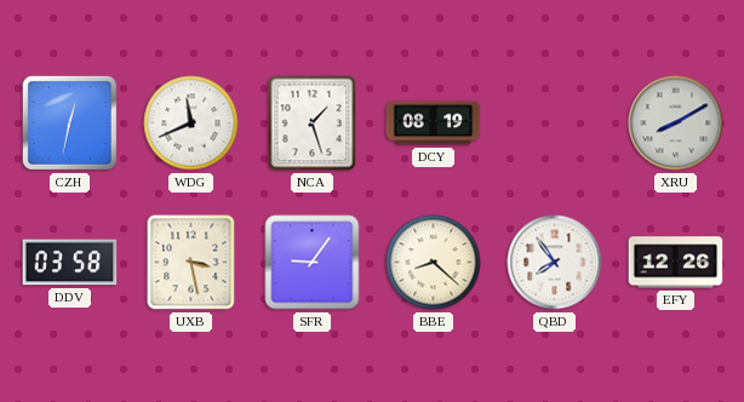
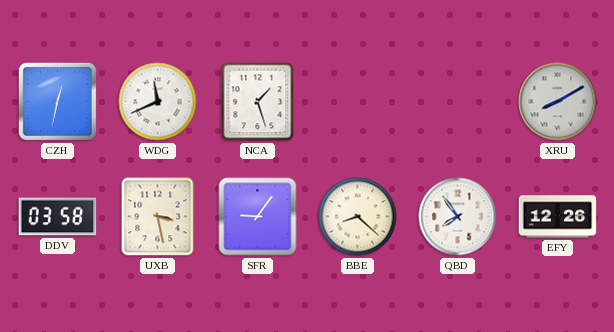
DCY: 08:19 -> none (434, 124)
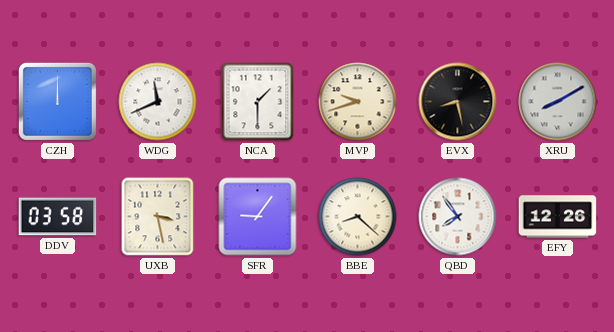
CZH: 12:32 -> 12:00 (57, 101)
NCA: 1:27 -> 1:30 (258, 102)
MVP: none -> 9:42 (358, 102)
EVX: none -> 8:28 (458, 102)
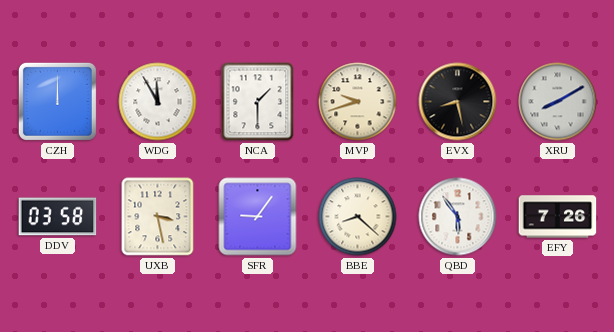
WDG: 11:41 -> 11:55 (158, 102)
QBD: 7:54 -> 5:54 (458, 217)
EFY: 12:26 -> 7:26 (558, 217)
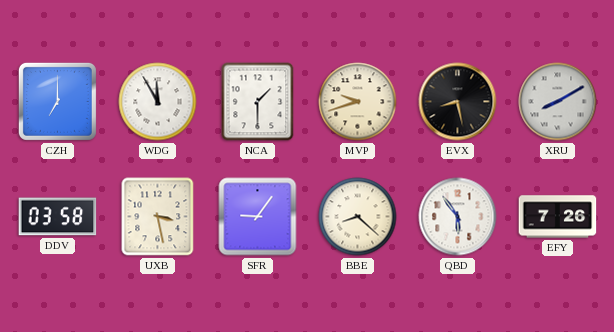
CZH: 12:00 -> 7:00 (57, 101)
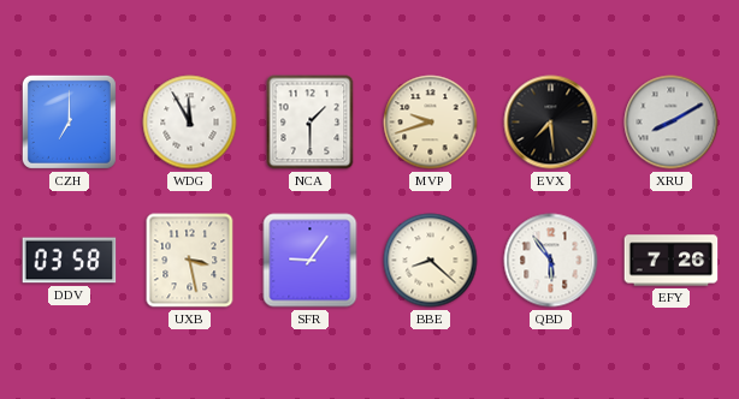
EVX: 8:28 -> 7:29 (551, 123)
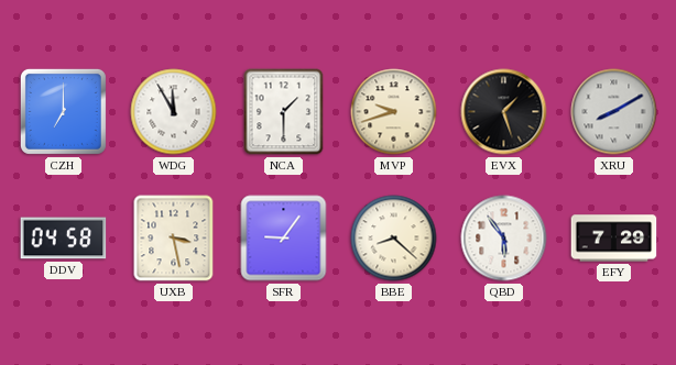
EVX: 7:29 -> 1:27 (504, 112)
DDV: 03:58 -> 04:58 (64, 239)
EFY: 7:26 -> 7:29 (614, 239)
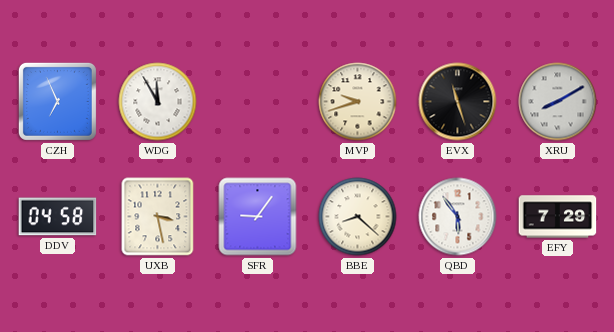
CZH: 7:00 -> 6:56 (57, 101)
NCA: 1:30 -> none (284, 112)
EVX: 1:27 -> 11:27 (458, 102)
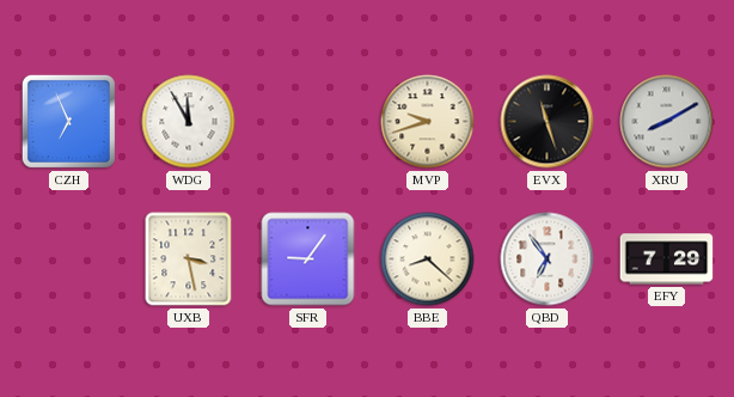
DDV: 04:58 -> none (58, 217)
QBD: 5:54 -> 6:54 (548, 259)
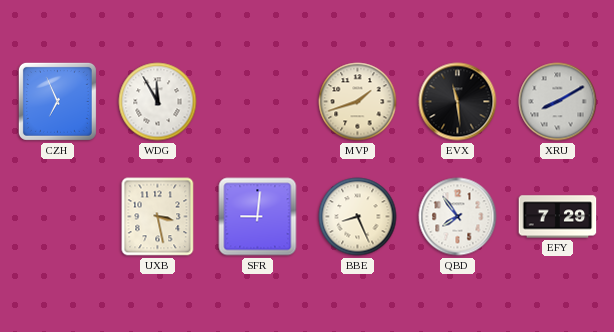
MVP: 9:42 -> 1:42 (358, 102)
EVX: 11:27 -> 11:29 (458, 102)
SFR: 9:06 -> 9:01 (258, 217)
BBE: 8:22 -> 8:26 (358, 217)
QBD: 6:54 -> 7:54 (458, 217)
